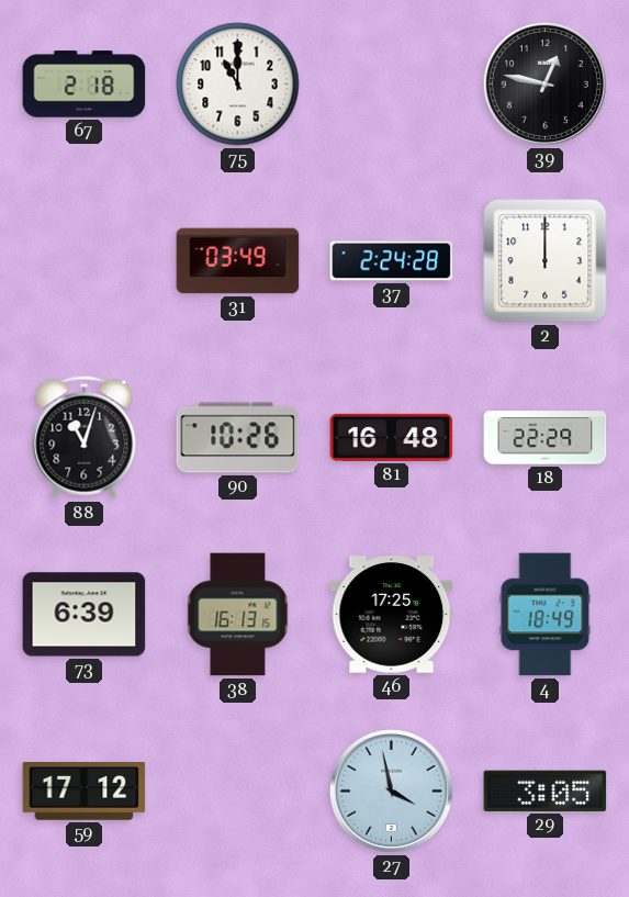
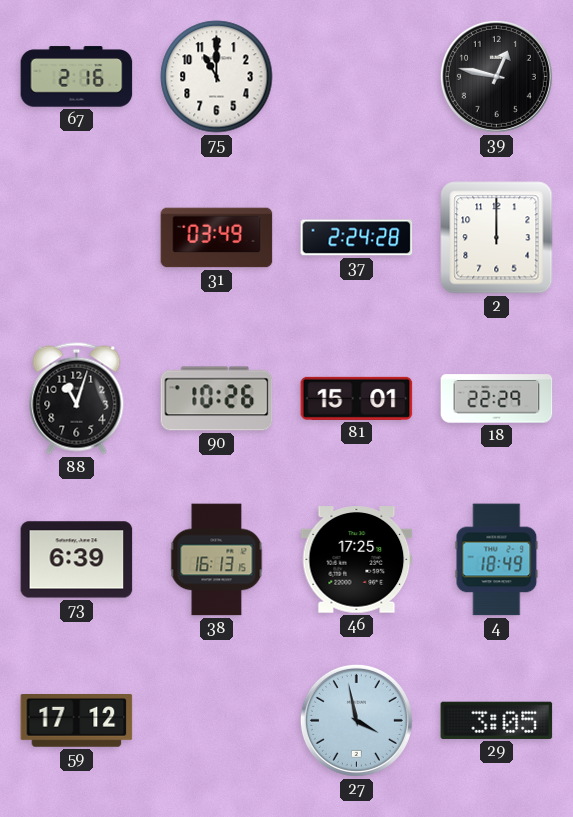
67: 2:18 -> 2:16 (77, 77)
81: 16:48 -> 15:01 (357, 398)
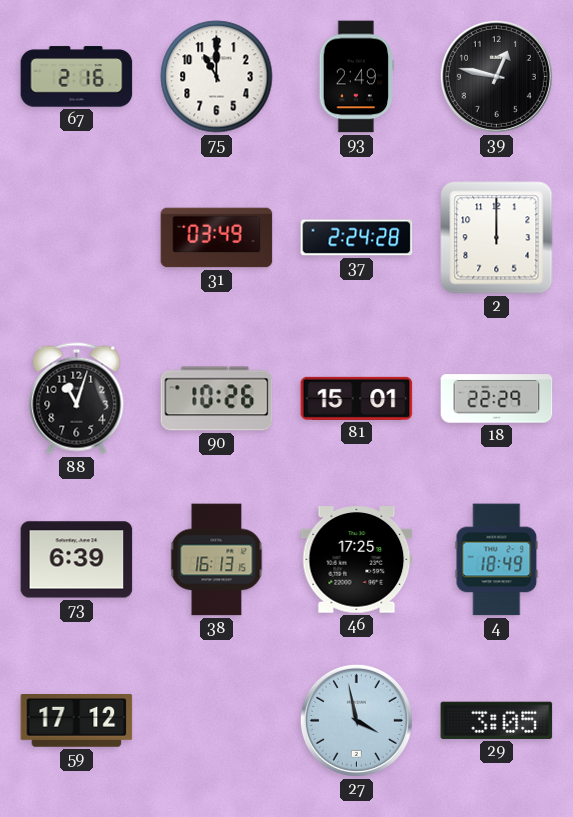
93: none -> 2:49 (356, 77)
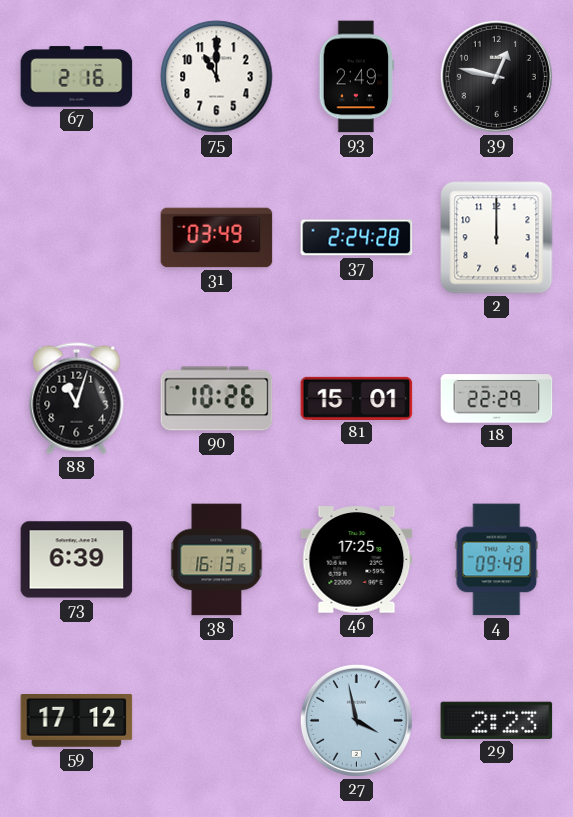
4: 18:49 -> 09:49 (497, 560)
29: 3:05 -> 2:23 (497, 720)
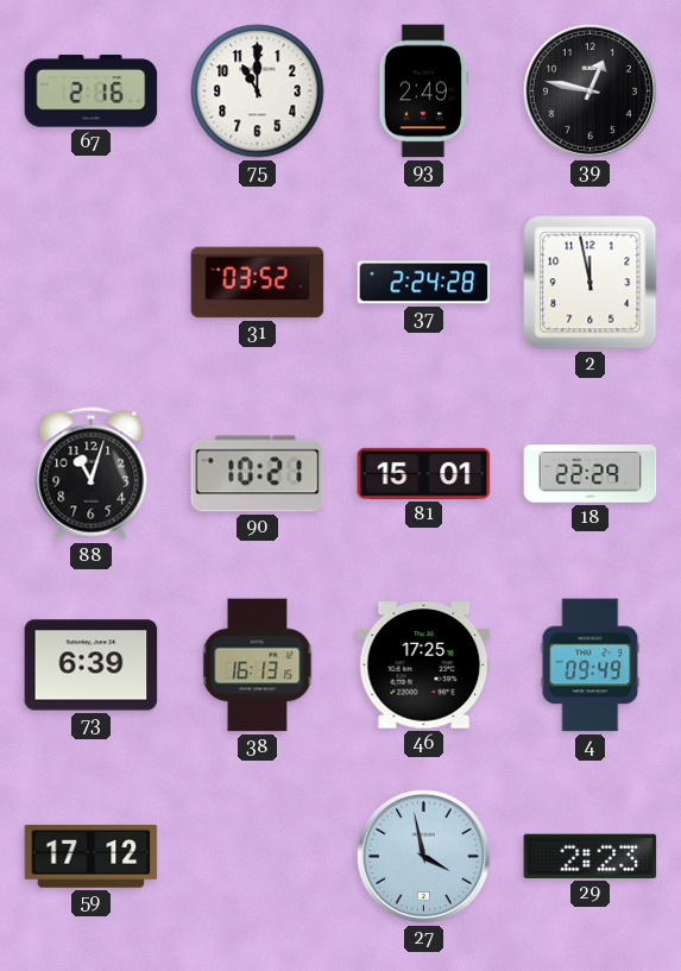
31: 03:49 -> 03:52 (258, 283)
2: 12:00 -> 11:58 (591, 283)
90: 10:26 -> 10:21 (258, 474)
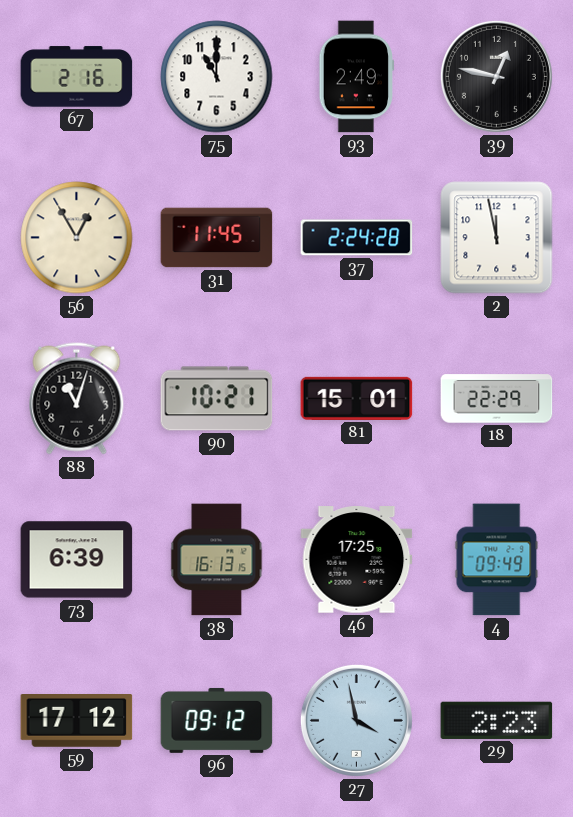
56: none -> 12:55 (77, 238)
31: 03:52 -> 11:45 (217, 238)
96: none -> 09:12 (217, 720)
